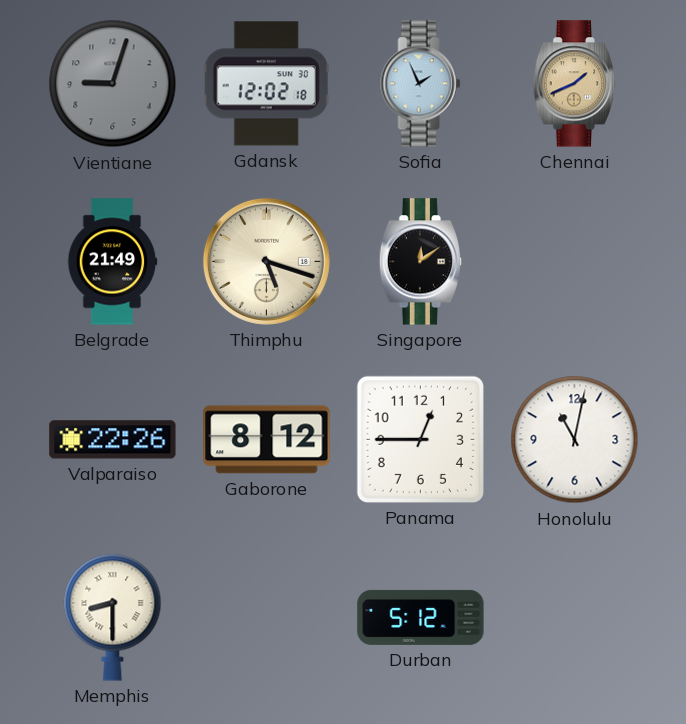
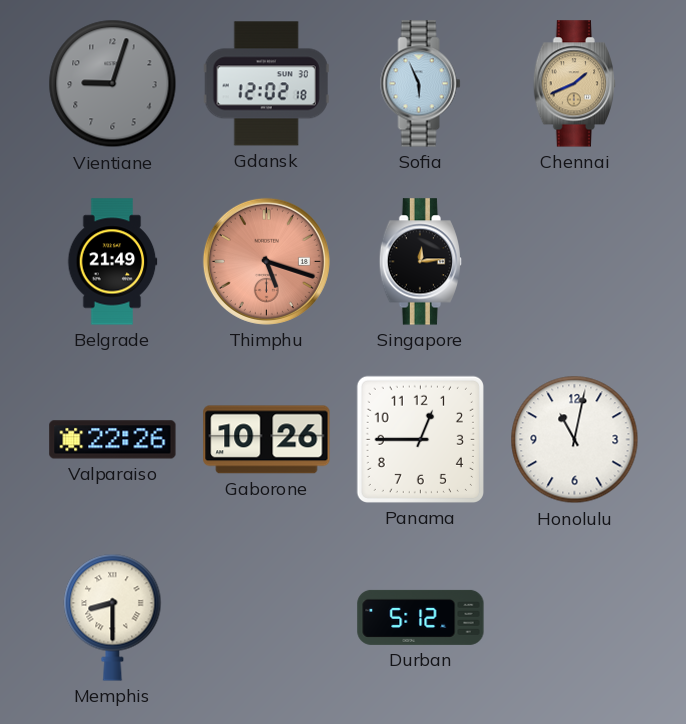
Sofia: 1:56 -> 5:56 (421, 84)
Thimphu dial: cream -> salmon (266, 261)
Singapore: 12:09 -> 12:14 (420, 262)
Gaborone: 8:12 -> 10:26 (267, 440)
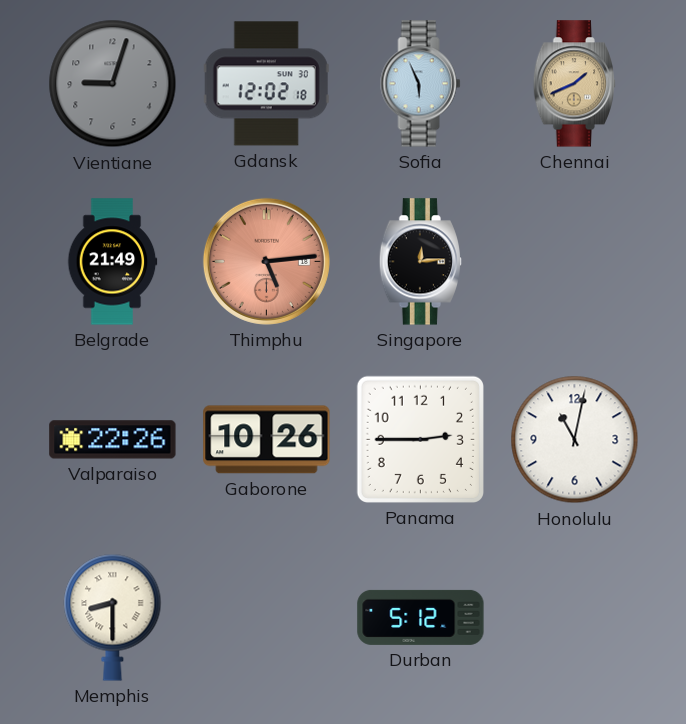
Thimphu: 5:18 -> 5:14 (266, 261)
Panama: 12:45 -> 2:45 (420, 439)
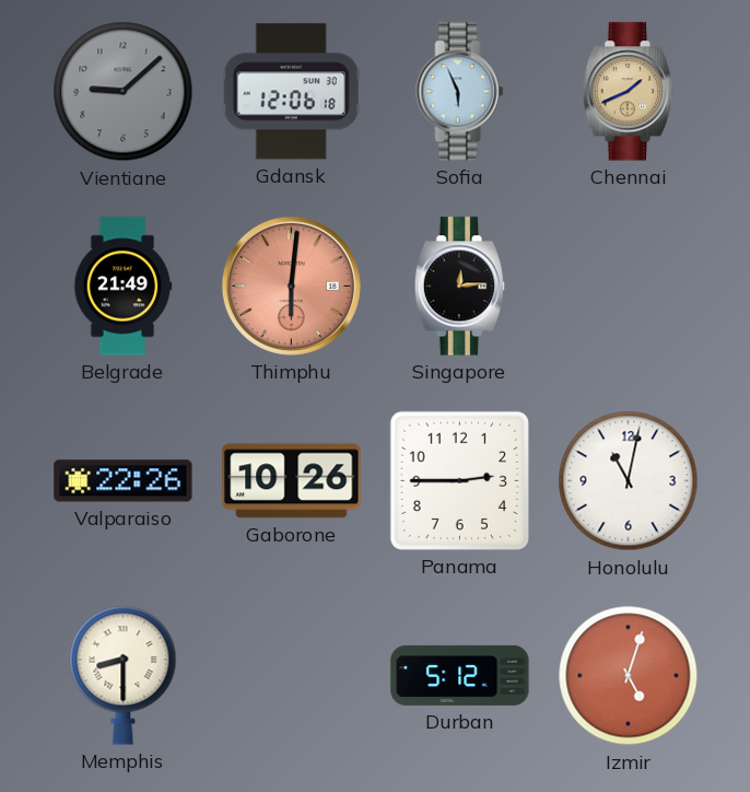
Vientiane: 9:03 -> 9:08 (124, 92)
Gdansk: 12:02 -> 12:06 (291, 92)
Thimphu: 5:14 -> 6:01 (291, 286)
Izmir: none -> 5:03 (629, 676)
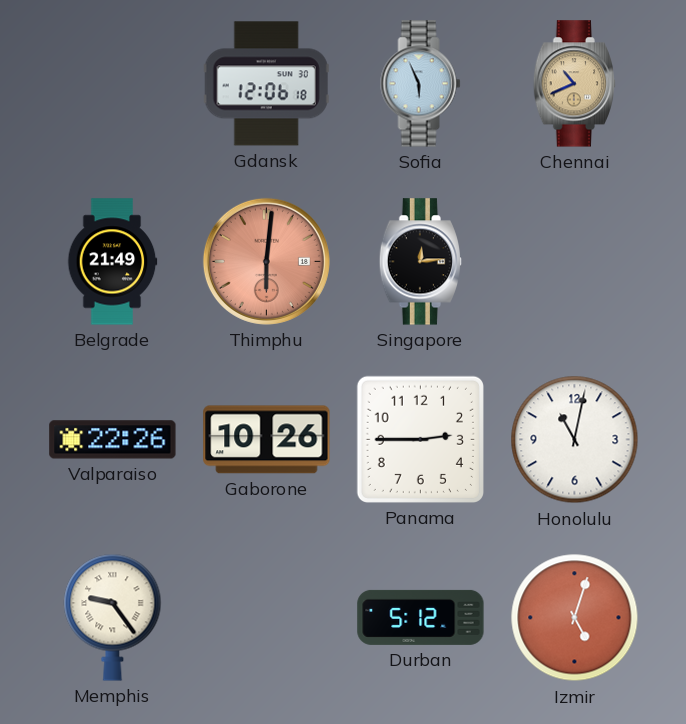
Vientiane: 9:08 -> none (124, 92)
Chennai: 1:41 -> 10:41 (574, 84)
Memphis: 8:30 -> 9:24 (113, 617)
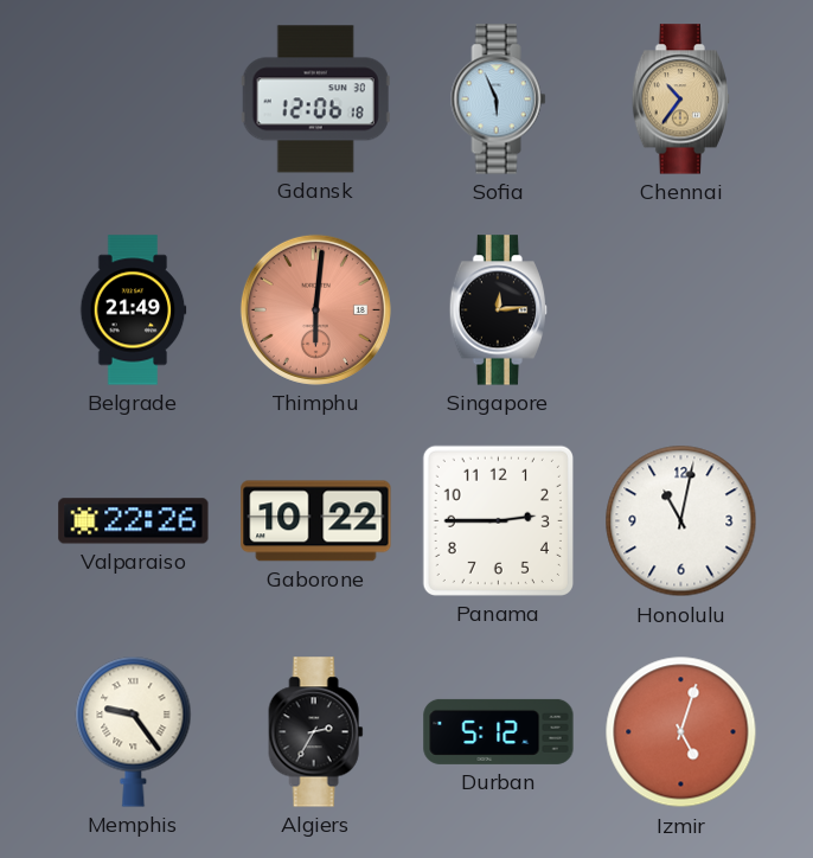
Chennai: 10:41 -> 10:36 (680, 100)
Gaborone: 10:26 -> 10:22 (316, 521)
Algiers: none -> 2:35 (316, 732)
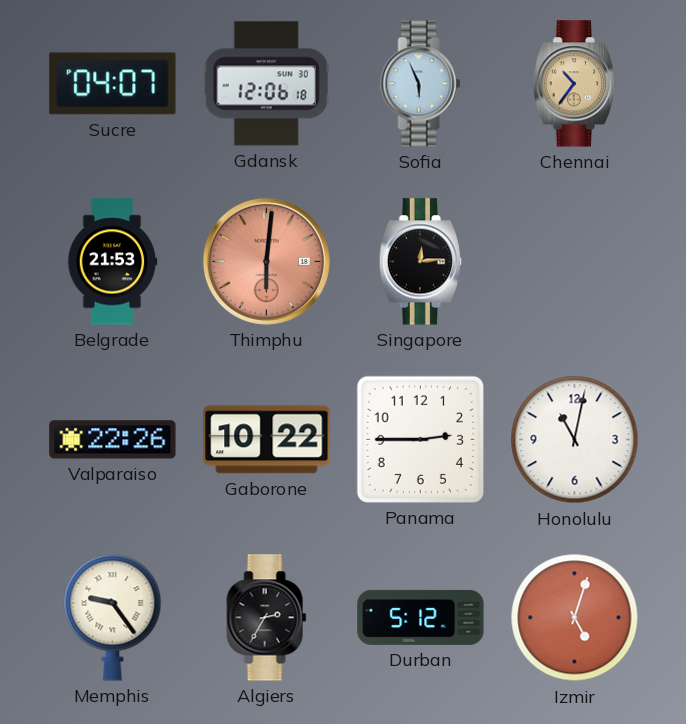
Sucre: none -> 04:07 (113, 84)
Belgrade: 21:49 -> 21:53 (112, 262)
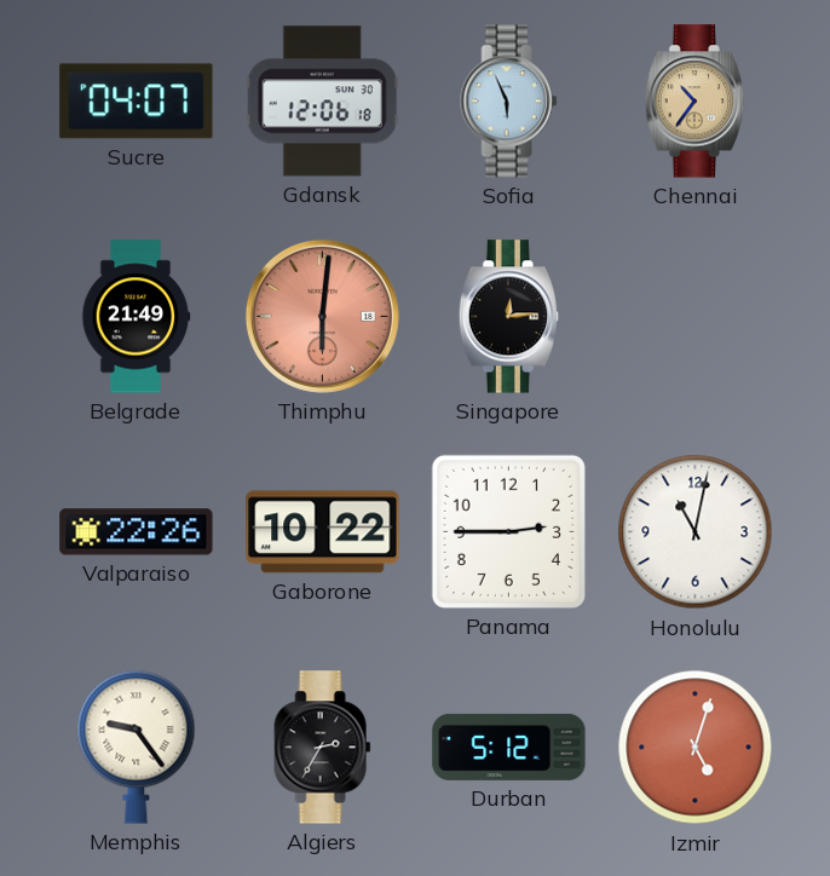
Belgrade: 21:53 -> 21:49 (136, 317)
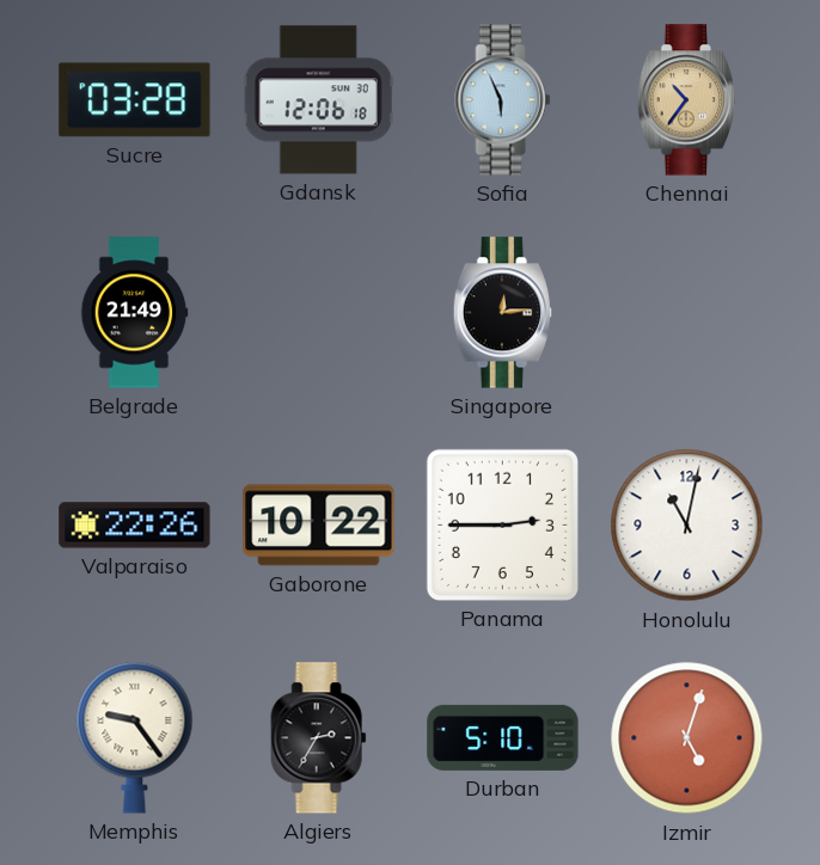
Sucre: 04:07 -> 03:28 (135, 100)
Thimphu: 6:01 -> none (322, 316)
Durban: 5:12 -> 5:10 (503, 737)
